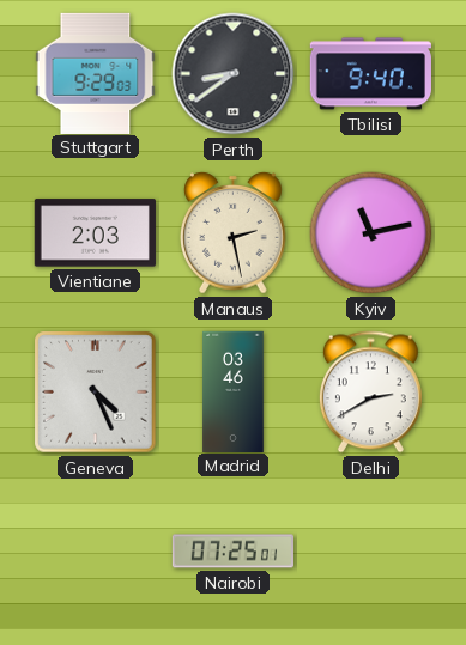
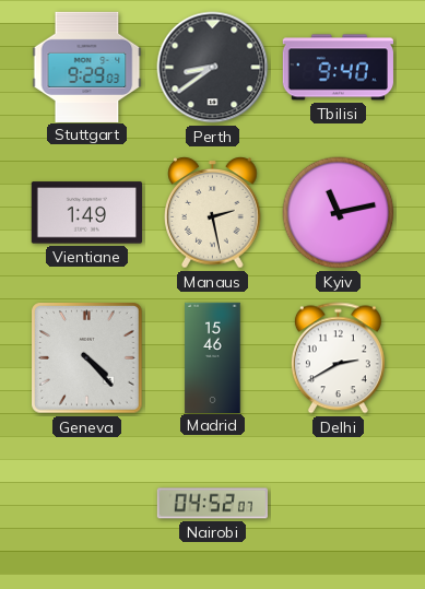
Vientiane: 2:03 -> 1:49 (86, 213)
Geneva: 4:26 -> 4:23 (87, 358)
Madrid: 03:46 -> 15:46 (213, 357)
Nairobi: 07:25 -> 04:52 (212, 504)
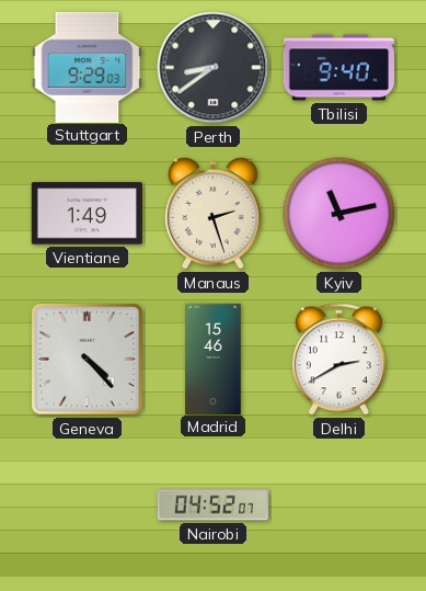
Manaus: 2:28 -> 2:27 (214, 214)
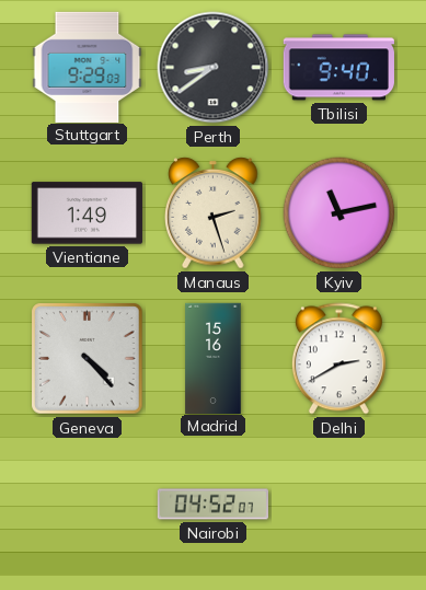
Madrid: 15:46 -> 15:16 (214, 358)
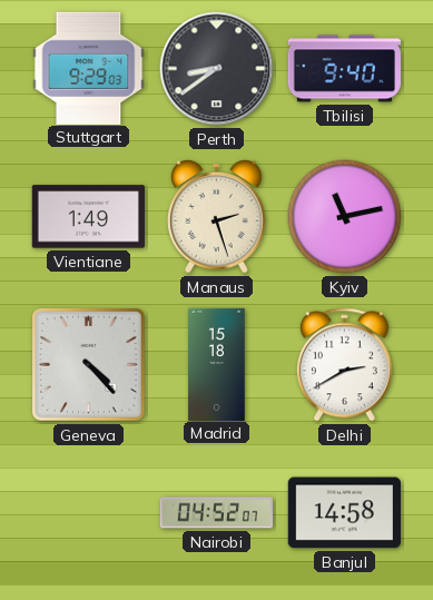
Madrid: 15:16 -> 15:18 (217, 364)
Banjul: none -> 14:58 (344, 513)
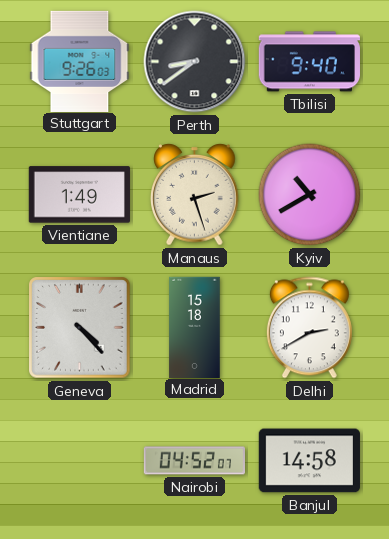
Stuttgart: 9:29 -> 9:26 (80, 61)
Kyiv: 11:13 -> 10:40 (310, 195)
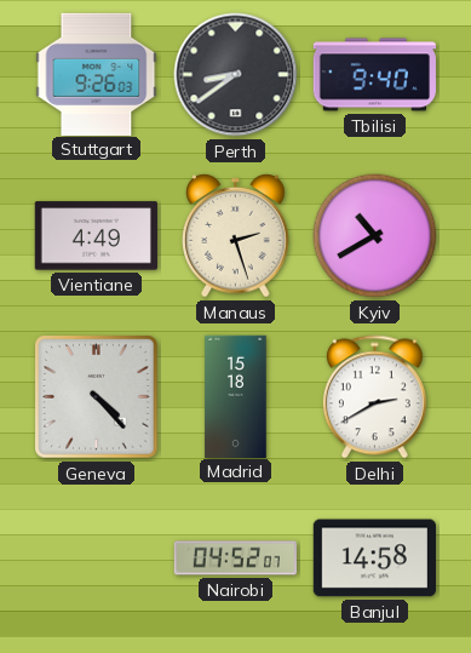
Vientiane: 1:49 -> 4:49 (96, 236)
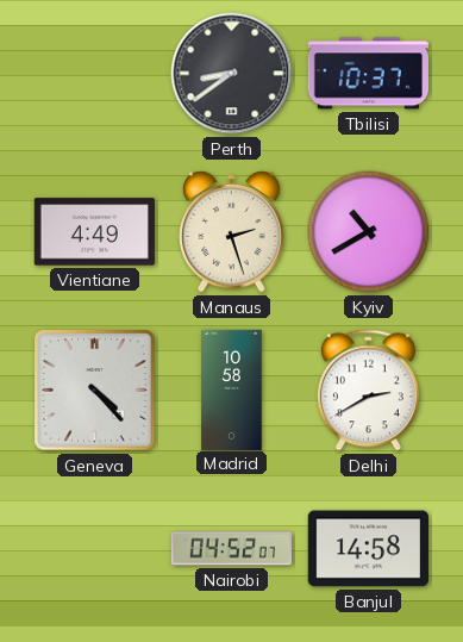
Stuttgart: 9:26 -> none (97, 74)
Tbilisi: 9:40 -> 10:37 (368, 74)
Madrid: 15:18 -> 10:58 (232, 389)
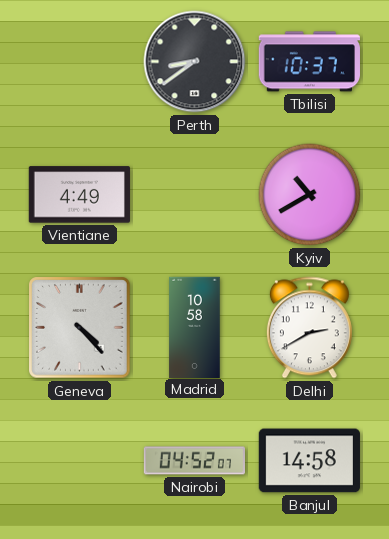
Manaus: 2:27 -> none (232, 232)
